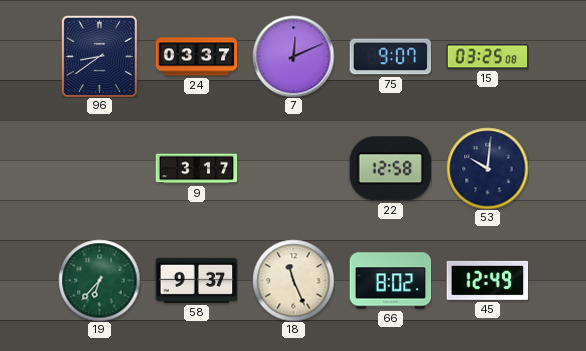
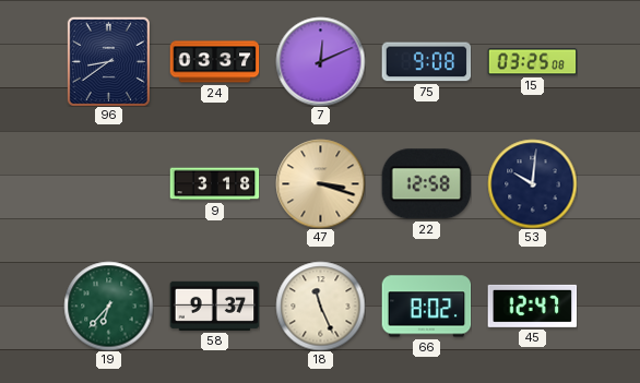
75: 9:07 -> 9:08 (426, 62)
9: 3:17 -> 3:18 (214, 184)
47: none -> 3:18 (320, 183)
45: 12:49 -> 12:47 (532, 306)
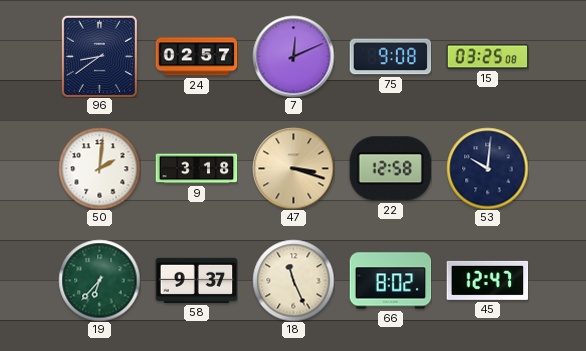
24: 03:37 -> 02:57 (196, 57)
50: none -> 2:01 (99, 168)
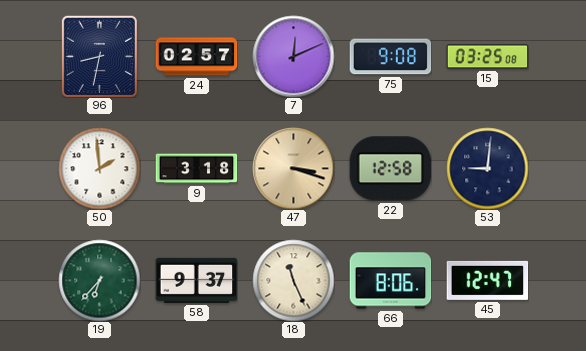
96: 8:39 -> 8:32 (99, 56)
50: 2:01 -> 1:59 (99, 168)
53: 10:01 -> 9:01 (487, 168)
66: 8:02 -> 8:06 (390, 281)
